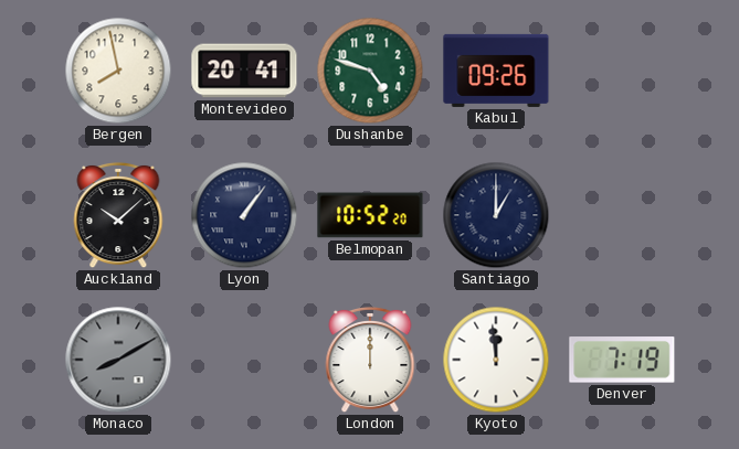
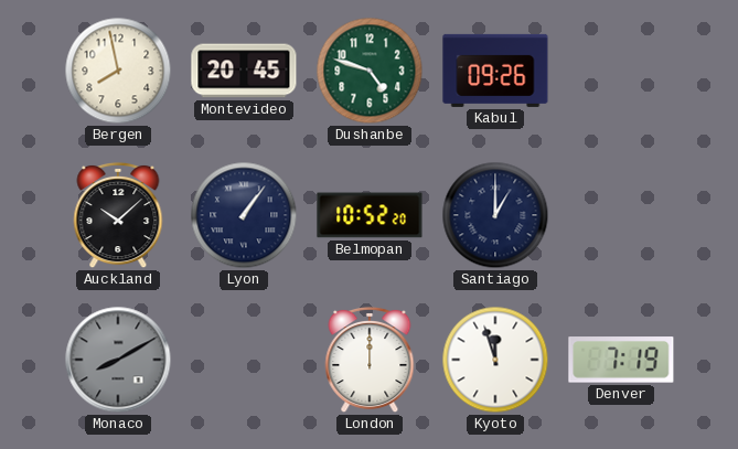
Montevideo: 20:41 -> 20:45 (244, 71)
Kyoto: 11:59 -> 11:57 (495, 360)
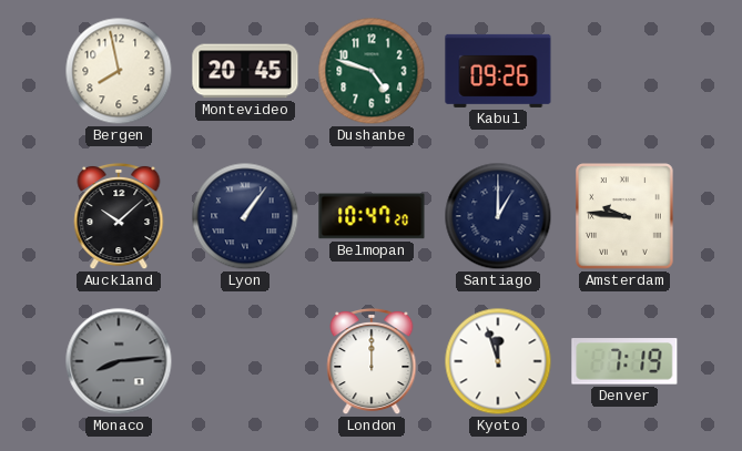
Belmopan: 10:52 -> 10:47 (372, 216)
Amsterdam: none -> 9:46 (624, 216)
Monaco: 8:10 -> 8:14 (119, 361)
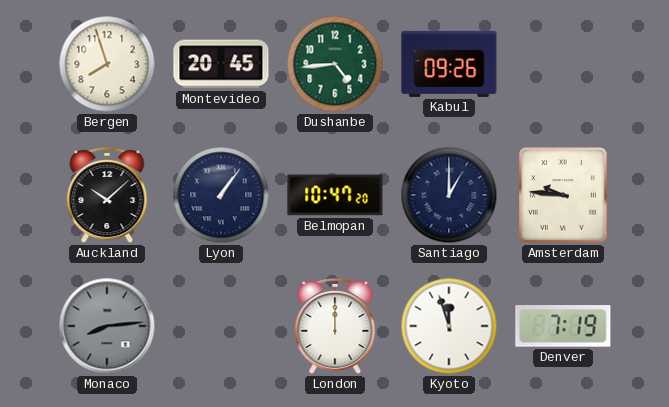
Bergen: 7:58 -> 7:57 (107, 64)
Dushanbe: 4:48 -> 4:44 (335, 64)
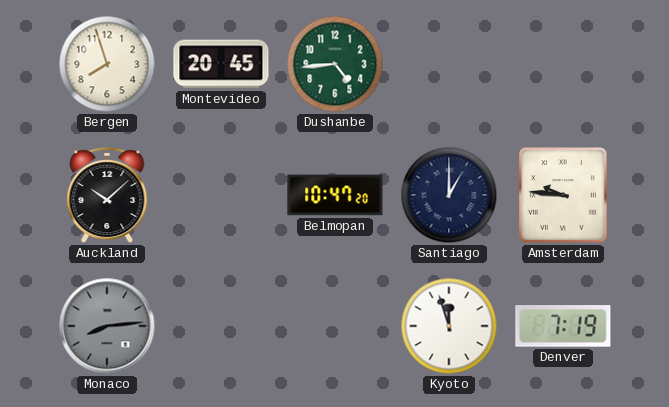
Kabul: 09:26 -> none (449, 64)
Lyon: 1:06 -> none (221, 195)
London: 12:00 -> none (335, 326)
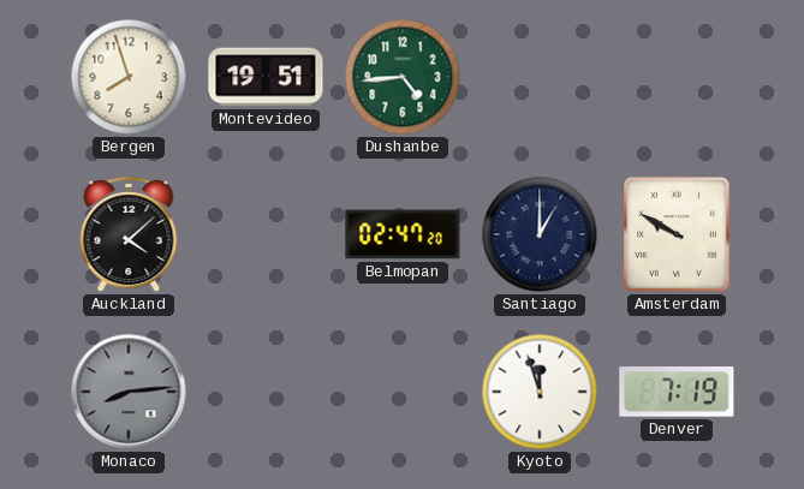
Montevideo: 20:45 -> 19:51 (266, 77)
Auckland: 10:08 -> 4:08 (129, 234)
Belmopan: 10:47 -> 02:47 (403, 234)
Amsterdam: 9:46 -> 9:50 (677, 234)
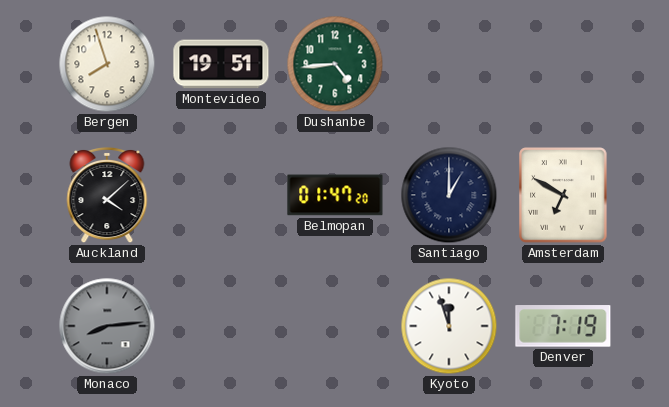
Belmopan: 02:47 -> 01:47 (335, 195)
Amsterdam: 9:50 -> 6:50 (563, 195)
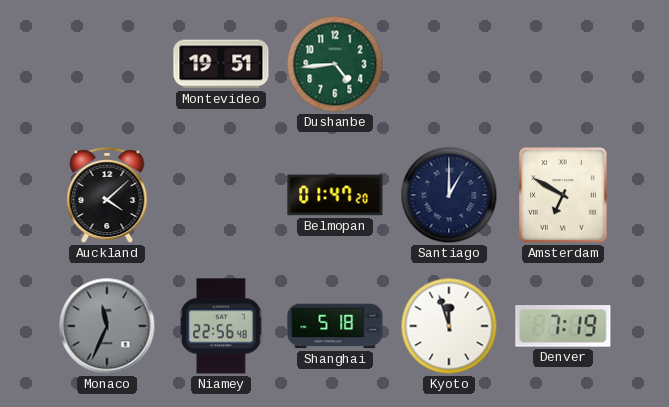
Bergen: 7:57 -> none (107, 64)
Monaco: 8:14 -> 11:34 (107, 326)
Niamey: none -> 22:56 (222, 326)
Shanghai: none -> 5:18 (335, 326)
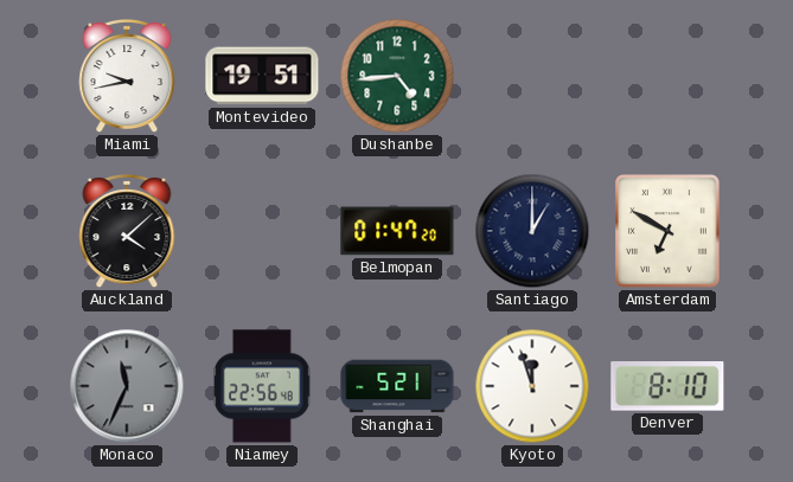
Miami: none -> 9:43 (127, 76)
Shanghai: 5:18 -> 5:21 (397, 386)
Denver: 7:19 -> 8:10 (667, 386)
